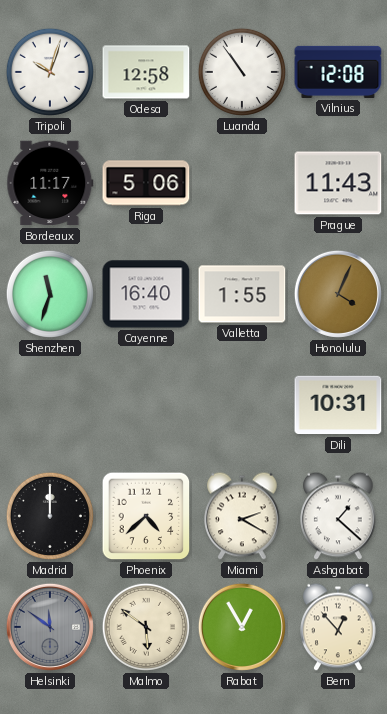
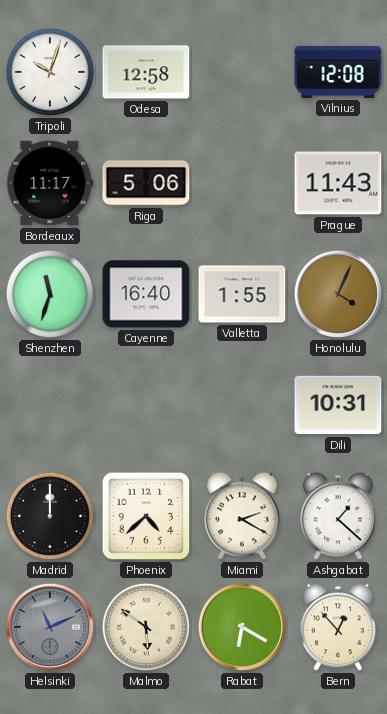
Luanda: 10:54 -> none (242, 72)
Helsinki: 11:51 -> 11:11 (50, 627)
Rabat: 12:55 -> 6:20 (242, 627)
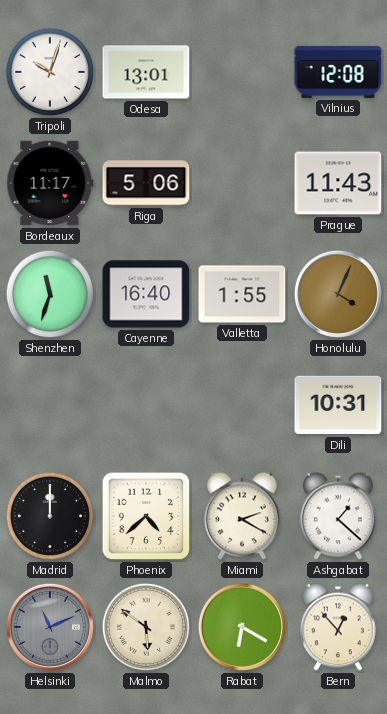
Odesa: 12:58 -> 13:01 (146, 72)
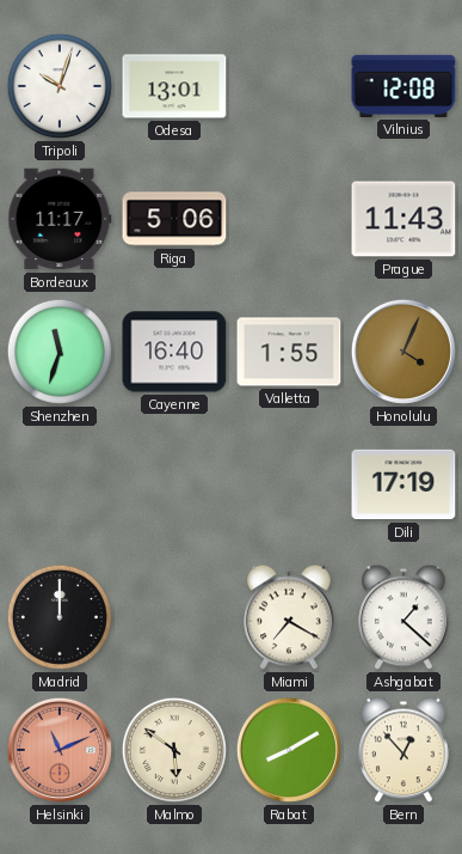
Dili: 10:31 -> 17:19 (404, 484)
Phoenix: 4:38 -> none (146, 516)
Miami: 2:20 -> 7:20 (289, 617)
Helsinki dial: grey -> salmon (60, 750)
Rabat: 6:20 -> 8:10 (289, 750)
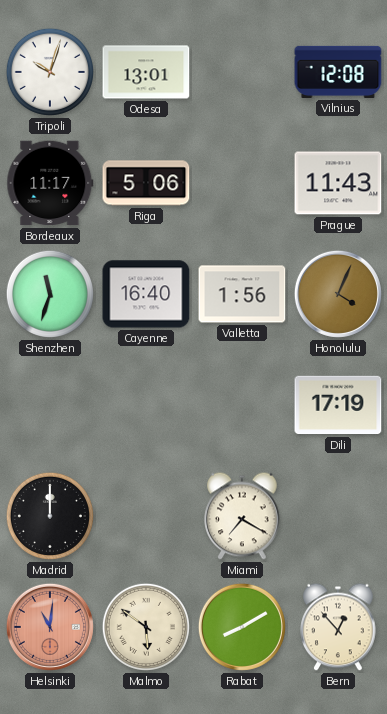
Valletta: 1:55 -> 1:56 (242, 294)
Ashgabat: 1:22 -> none (404, 617)
Helsinki: 11:11 -> 11:01 (50, 627)
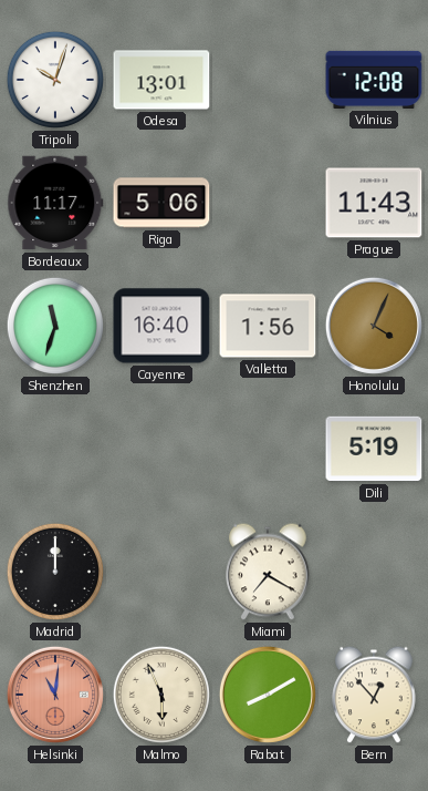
Dili: 17:19 -> 5:19 (374, 449)
Malmo: 5:51 -> 5:56 (161, 695)
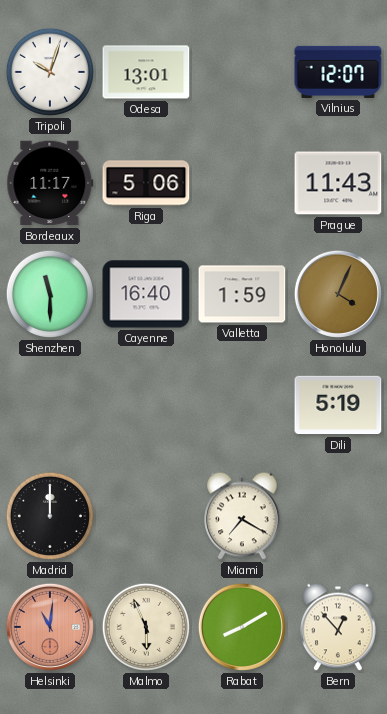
Vilnius: 12:08 -> 12:07 (338, 72)
Shenzhen: 11:33 -> 11:30 (50, 294)
Valletta: 1:56 -> 1:59 (242, 294)
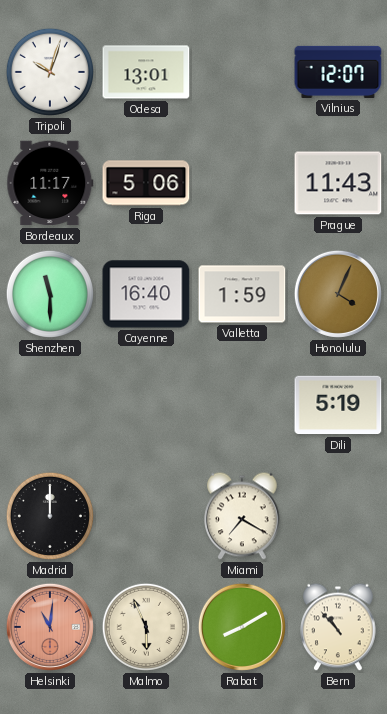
Bern: 12:53 -> 10:53 (338, 627)
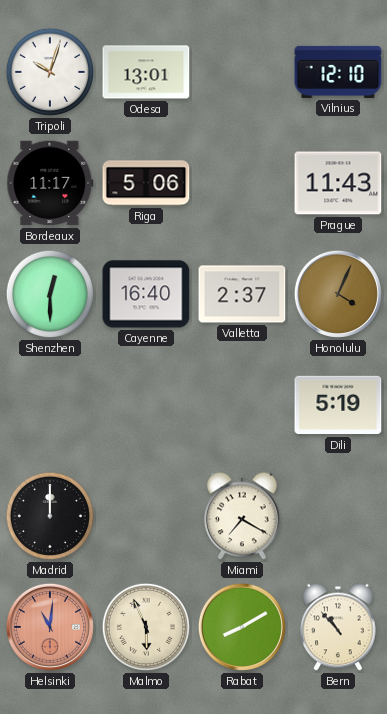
Vilnius: 12:07 -> 12:10 (338, 72)
Shenzhen: 11:30 -> 12:30 (50, 294)
Valletta: 1:59 -> 2:37 (242, 294)
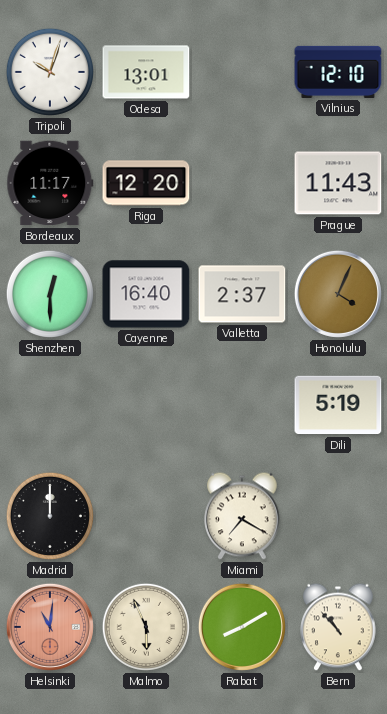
Riga: 5:06 -> 12:20 (146, 183)
